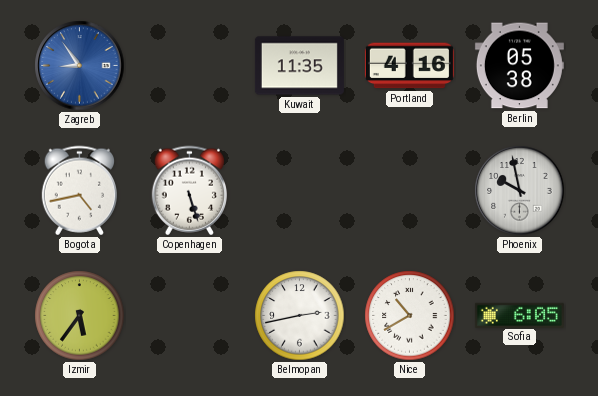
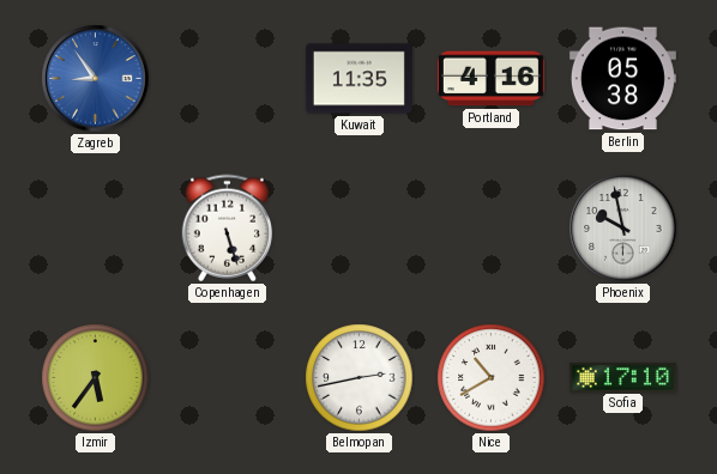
Bogota: 4:43 -> none (79, 191)
Sofia: 6:05 -> 17:10 (622, 377)
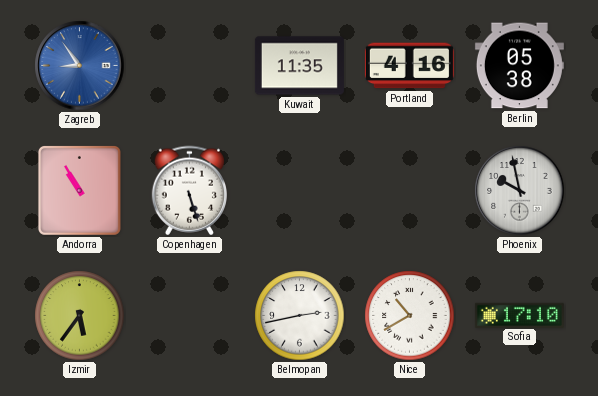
Andorra: none -> 10:55 (79, 191)
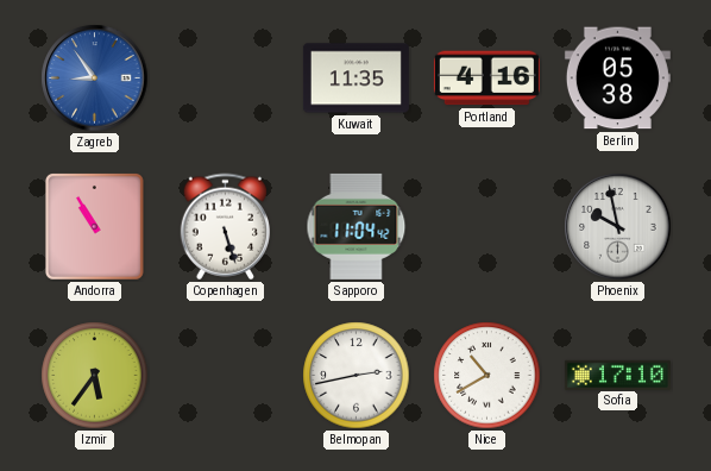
Sapporo: none -> 11:04 (357, 226)
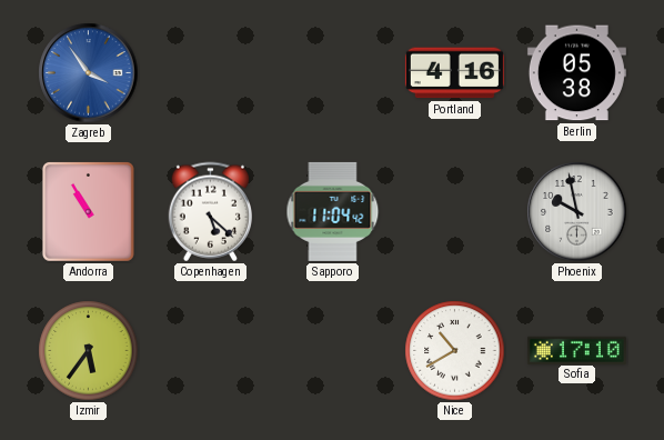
Zagreb: 8:54 -> 3:54 (89, 73)
Kuwait: 11:35 -> none (355, 78)
Copenhagen: 5:27 -> 5:22 (210, 212)
Belmopan: 2:43 -> none (357, 376)
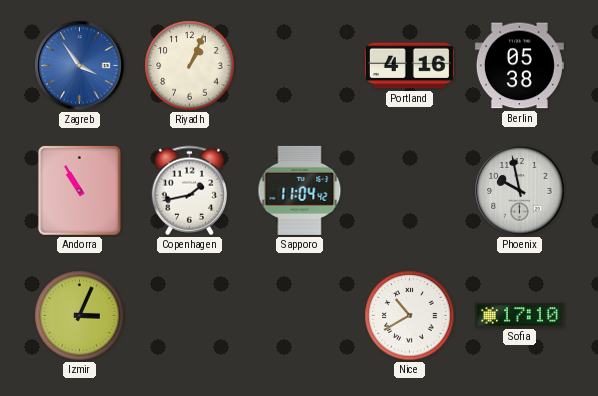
Riyadh: none -> 1:04 (190, 66)
Copenhagen: 5:22 -> 1:43 (189, 191)
Izmir: 5:36 -> 3:04 (80, 316)
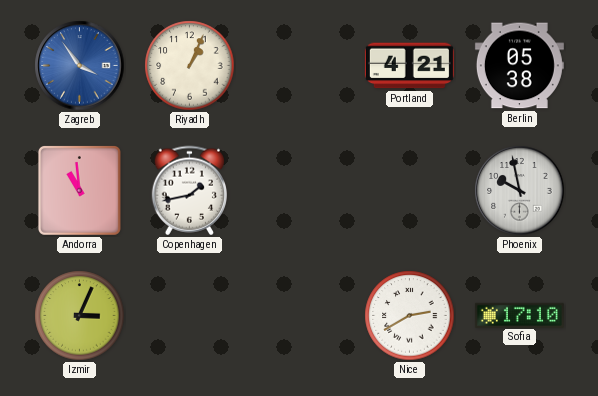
Portland: 4:16 -> 4:21 (409, 66)
Andorra: 10:55 -> 10:59 (79, 191)
Sapporo: 11:04 -> none (300, 190)
Nice: 10:40 -> 2:40 (410, 316)
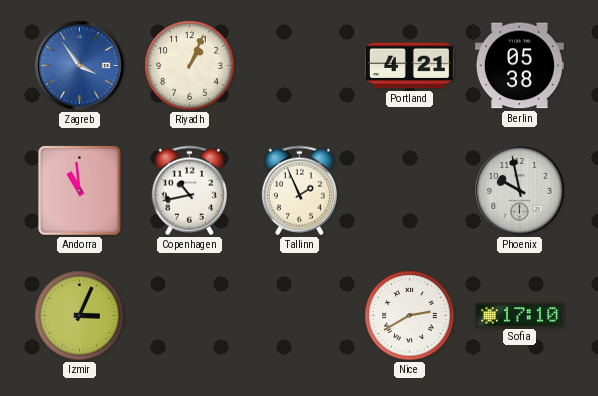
Copenhagen: 1:43 -> 10:43 (189, 191)
Tallinn: none -> 1:56 (299, 191)
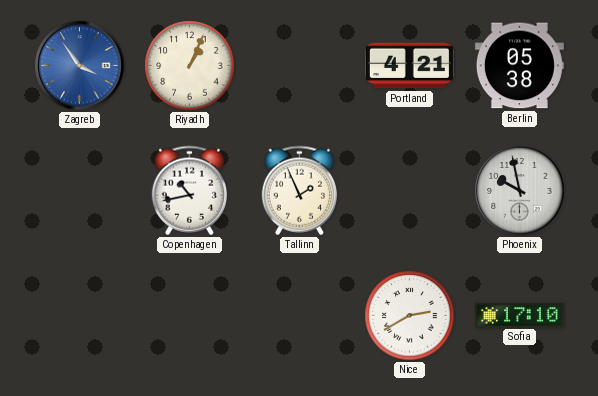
Andorra: 10:59 -> none (79, 191)
Izmir: 3:04 -> none (80, 316)
